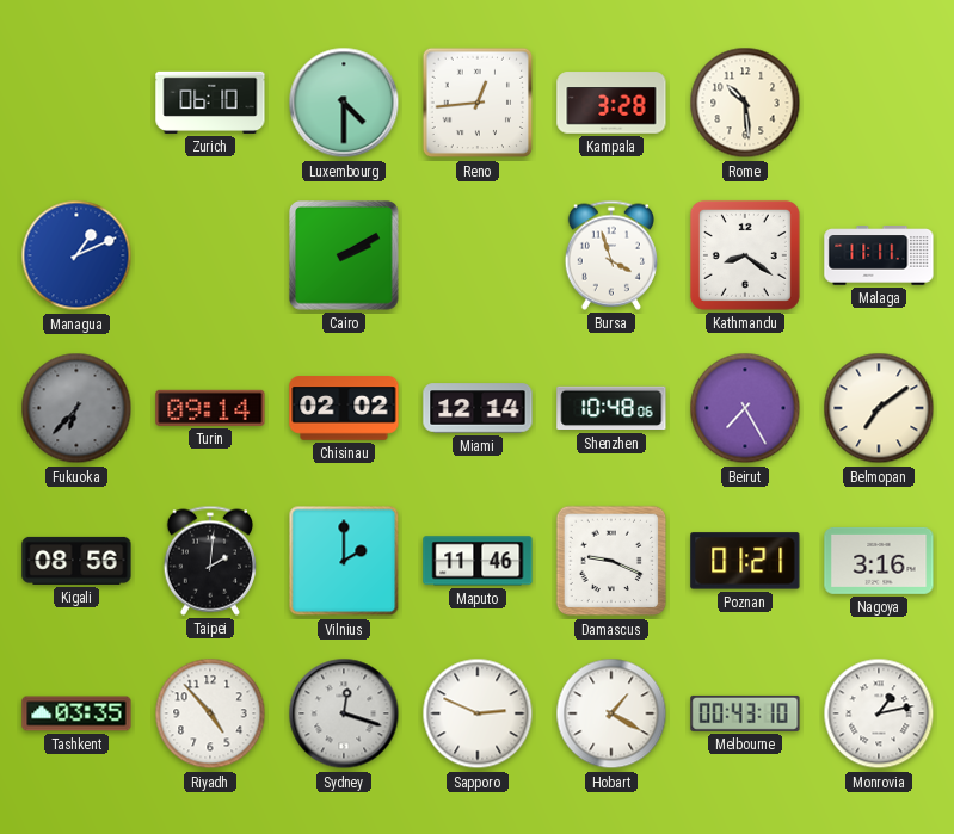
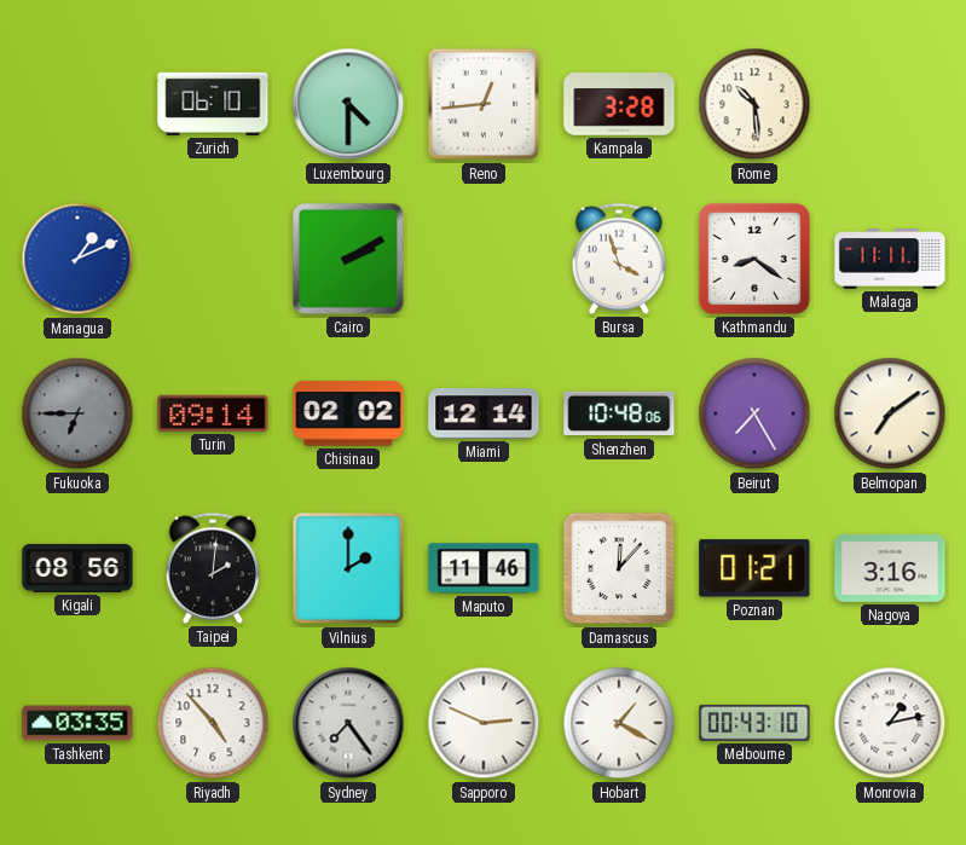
Fukuoka: 6:37 -> 6:45 (77, 413)
Damascus: 9:19 -> 12:07 (619, 568)
Sydney: 12:18 -> 7:24 (348, 723)
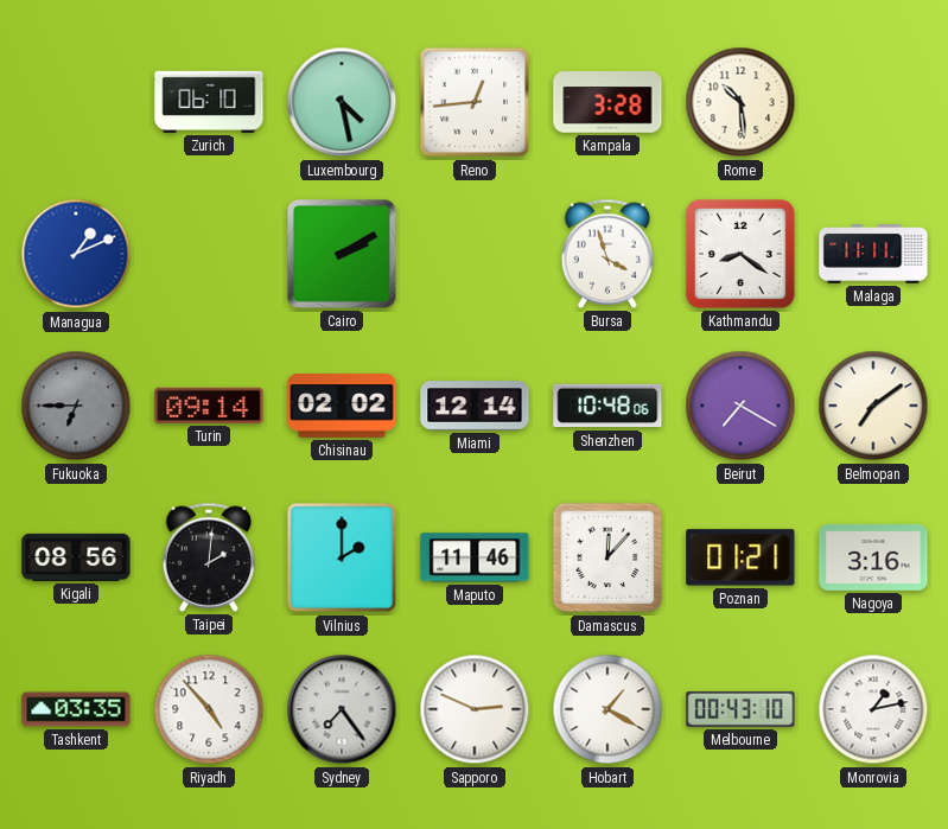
Luxembourg: 4:30 -> 4:28 (342, 102)
Beirut: 7:25 -> 7:20 (740, 406)
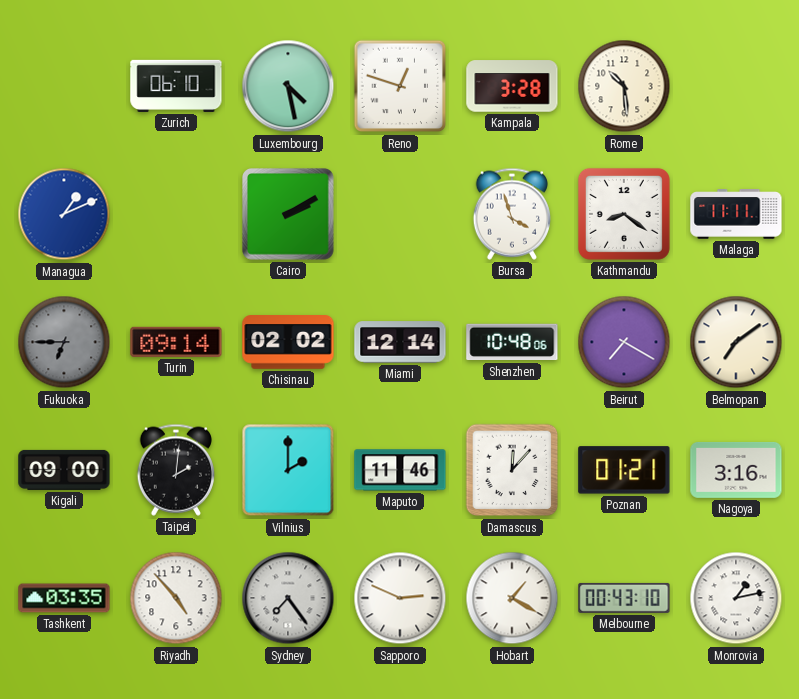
Reno: 12:44 -> 12:48 (400, 86)
Kigali: 08:56 -> 09:00 (64, 470)
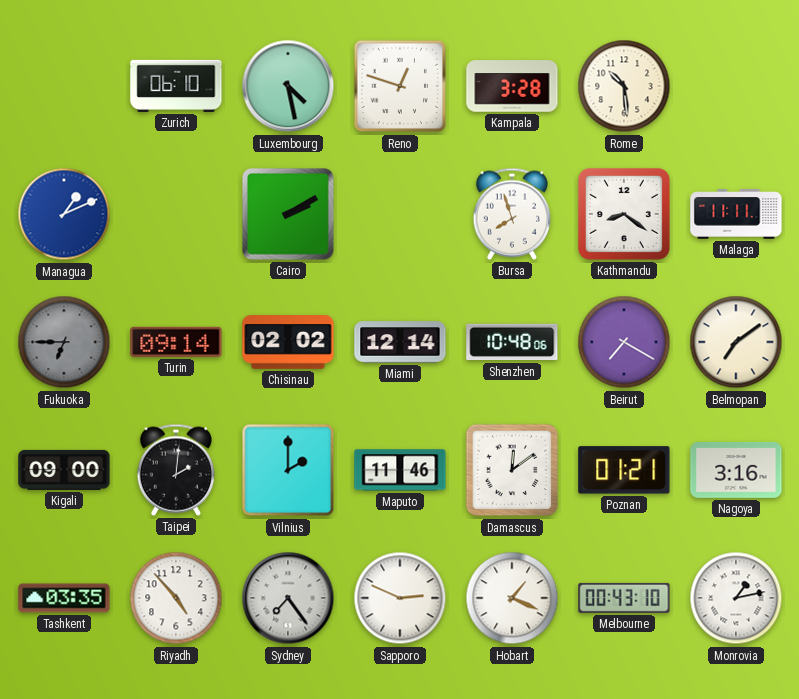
Bursa: 3:57 -> 7:57 (511, 214)
Damascus: 12:07 -> 12:09 (512, 470)
Hobart: 1:20 -> 1:19 (512, 598)
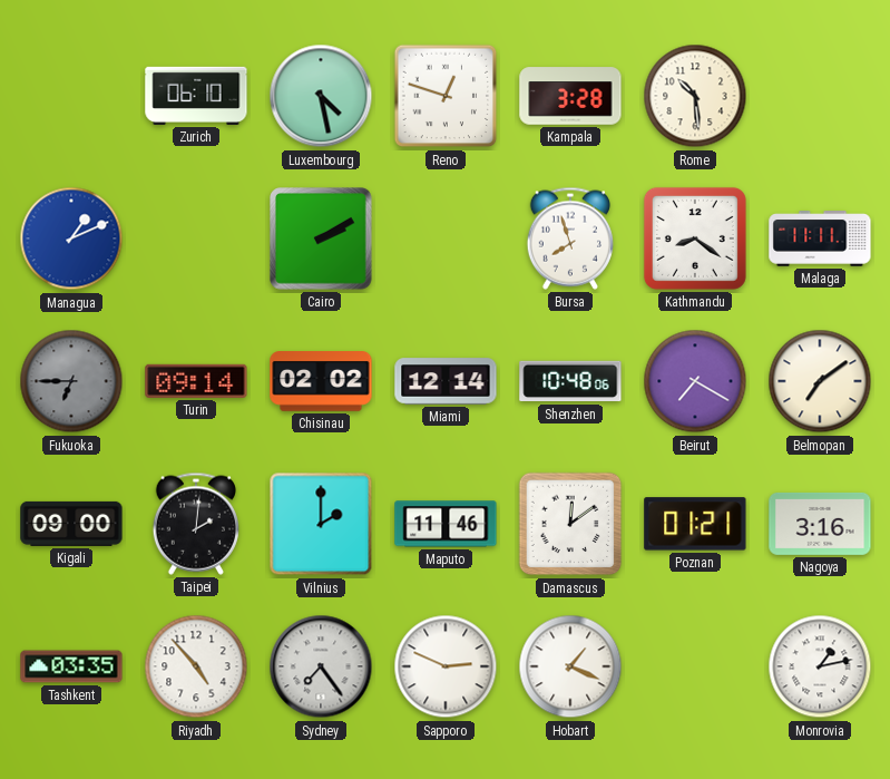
Melbourne: 00:43 -> none (624, 598)
